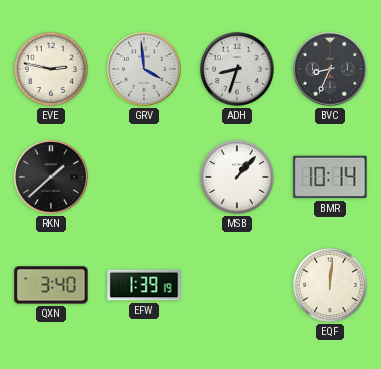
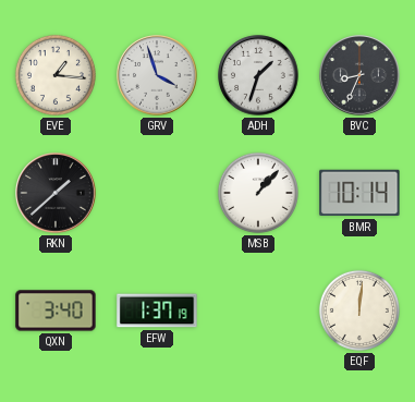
EVE: 2:47 -> 1:16 (56, 75)
GRV: 3:59 -> 3:57 (157, 75)
ADH: 8:33 -> 1:33 (258, 75)
EFW: 1:39 -> 1:37 (157, 310)
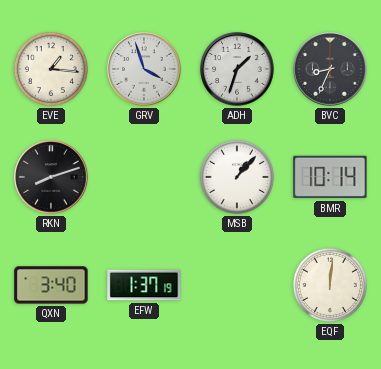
RKN: 1:38 -> 8:12 (51, 177)
